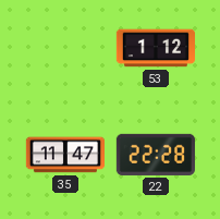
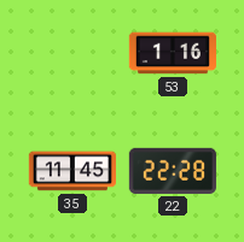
53: 1:12 -> 1:16 (172, 53)
35: 11:47 -> 11:45 (71, 171)
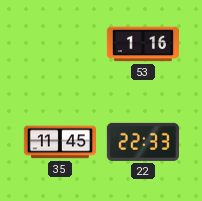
22: 22:28 -> 22:33 (143, 142)
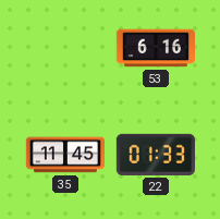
53: 1:16 -> 6:16 (155, 48)
22: 22:33 -> 01:33 (156, 155)
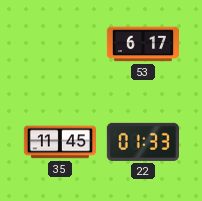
53: 6:16 -> 6:17 (142, 44)
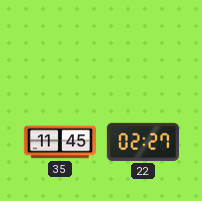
53: 6:17 -> none (142, 44)
22: 01:33 -> 02:27 (143, 142)
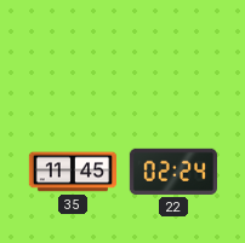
22: 02:27 -> 02:24 (173, 172)
